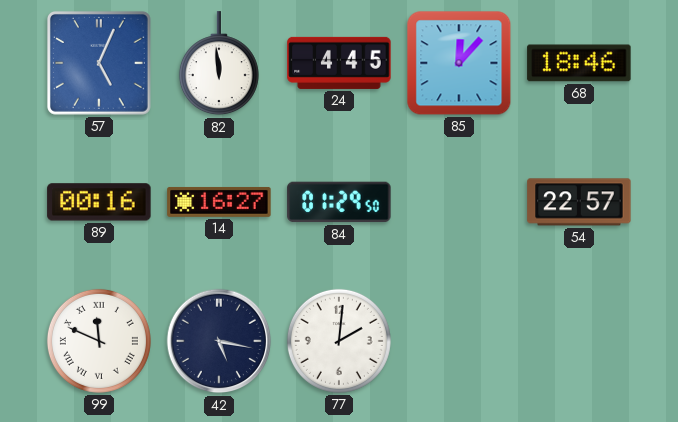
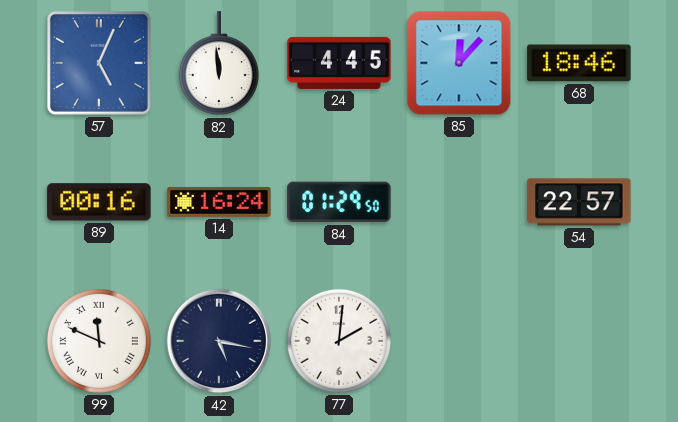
14: 16:27 -> 16:24 (219, 202)
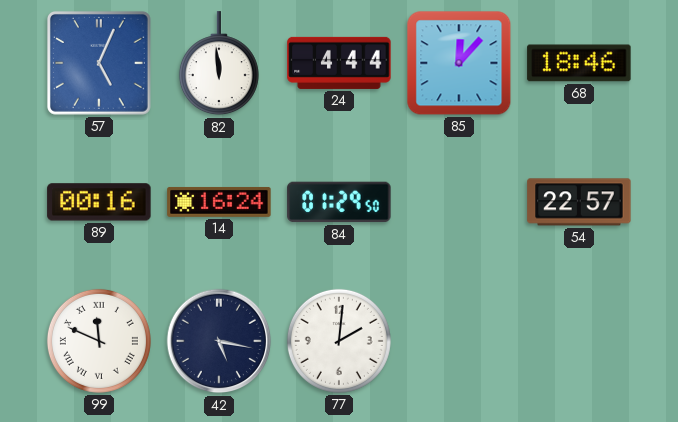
24: 4:45 -> 4:44 (339, 63)
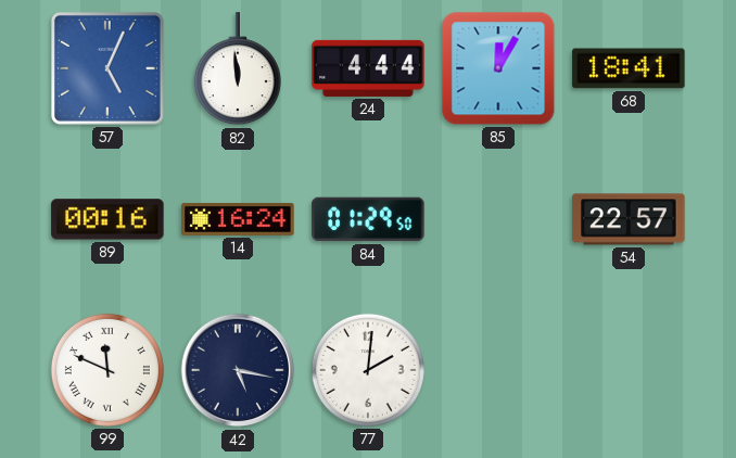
85: 12:07 -> 12:05 (498, 68)
68: 18:46 -> 18:41 (629, 68)
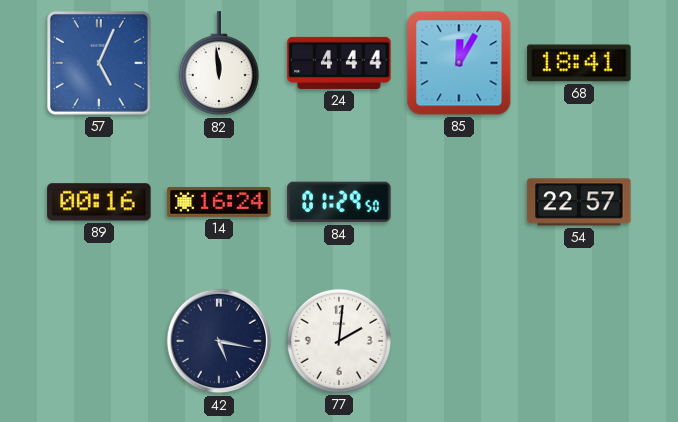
99: 11:49 -> none (107, 370)
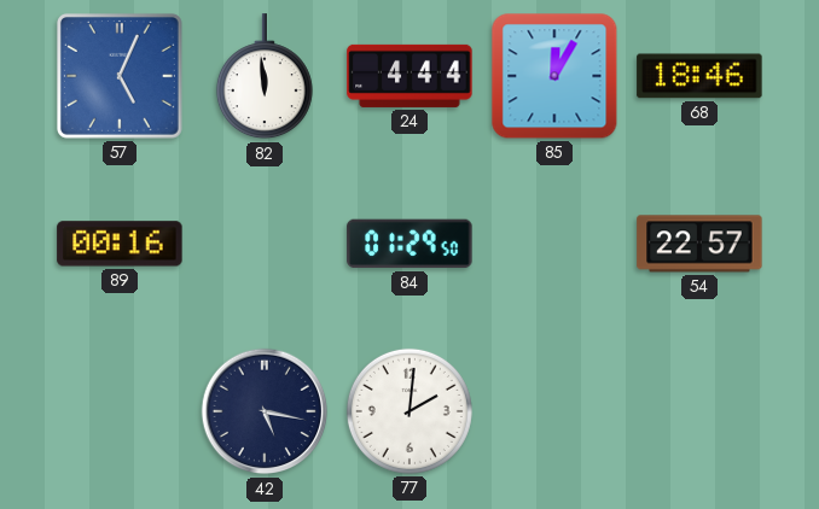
68: 18:41 -> 18:46 (699, 76)
14: 16:24 -> none (219, 202)
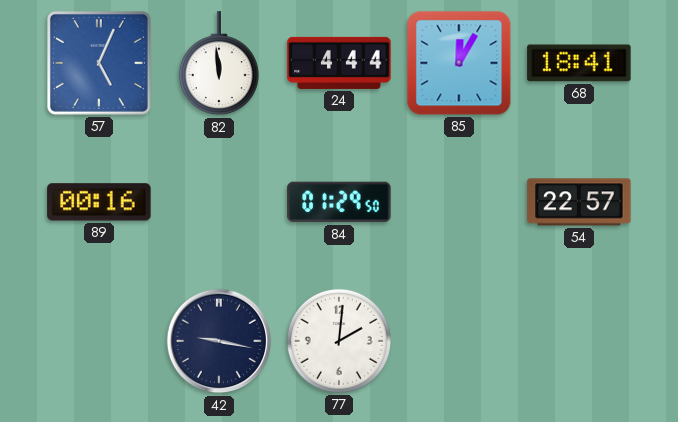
68: 18:46 -> 18:41 (579, 63)
42: 5:17 -> 9:17 (219, 341)
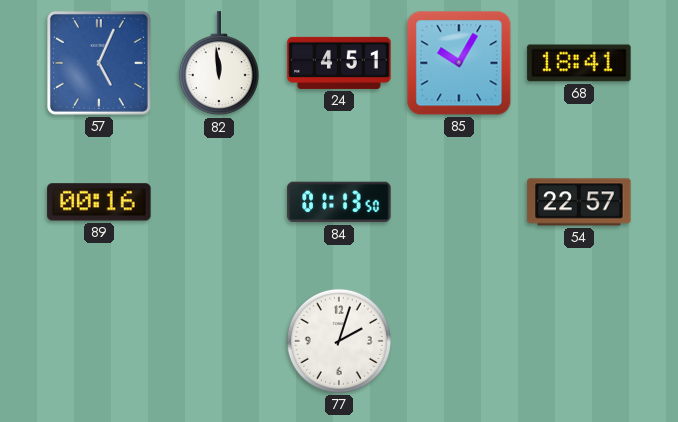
24: 4:44 -> 4:51 (339, 63)
85: 12:05 -> 10:05 (459, 63)
84: 01:29 -> 01:13 (339, 202)
42: 9:17 -> none (219, 341)
77: 2:01 -> 2:03 (339, 341)
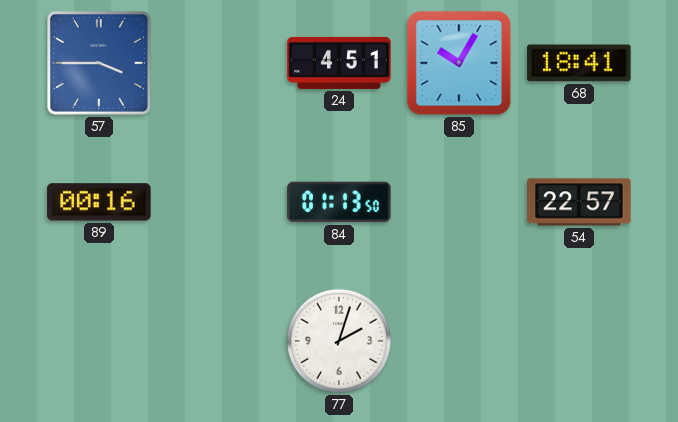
57: 5:04 -> 3:45 (99, 63)
82: 11:59 -> none (219, 64)
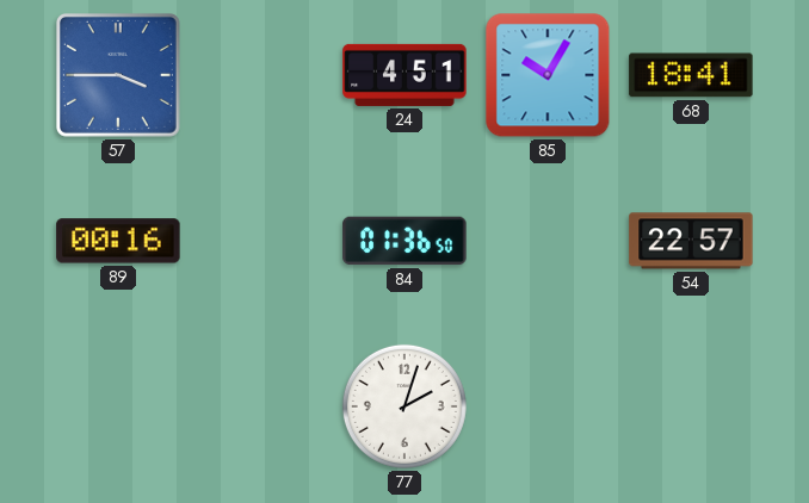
84: 01:13 -> 01:36 (404, 241)
